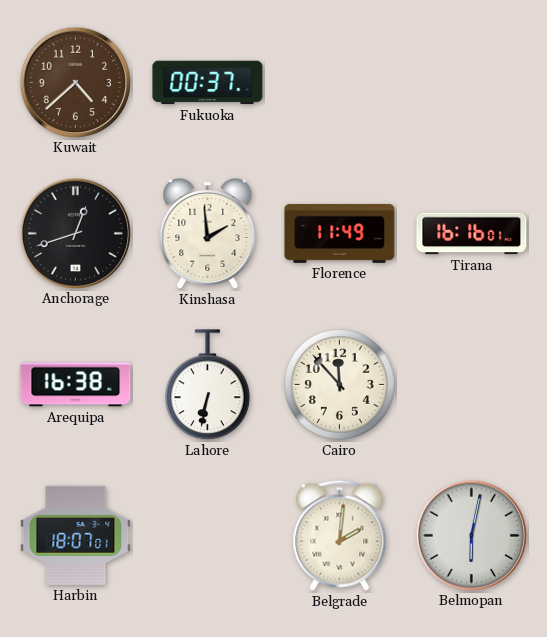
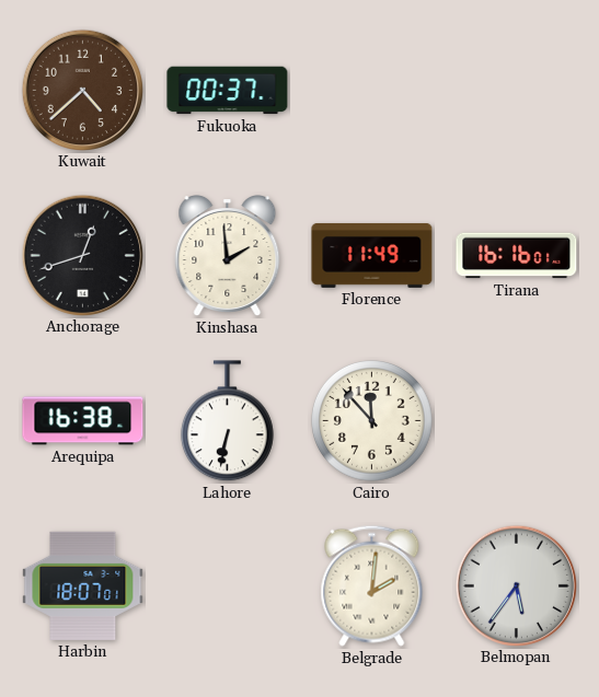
Belmopan: 6:02 -> 5:36 (516, 585)
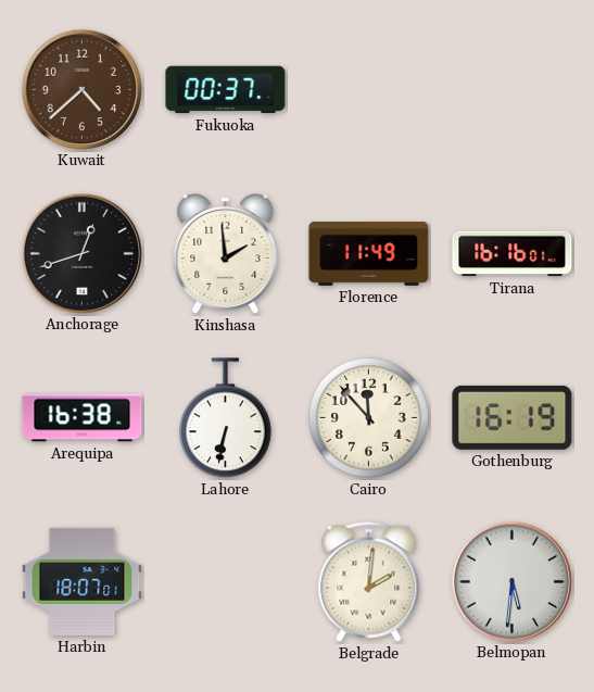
Gothenburg: none -> 16:19 (513, 417)
Belmopan: 5:36 -> 5:31 (511, 581)
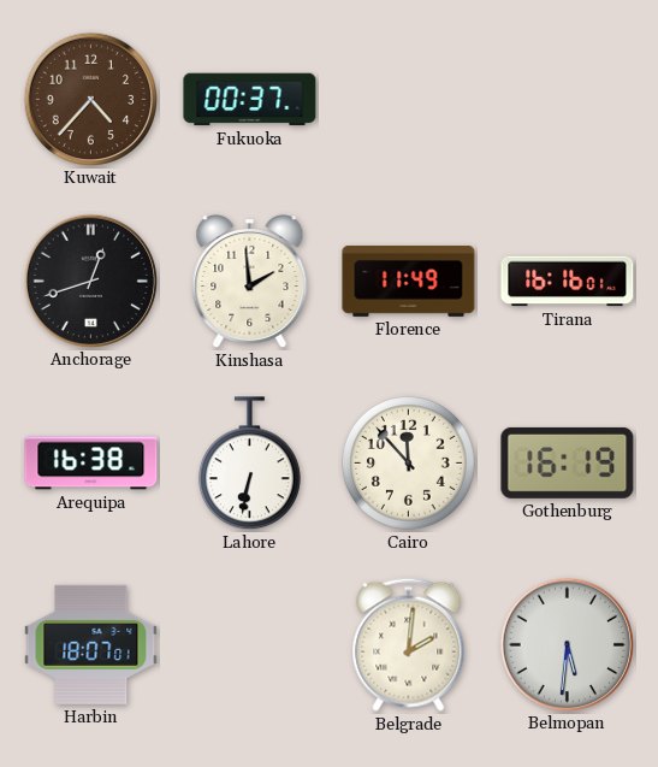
Kuwait: 4:38 -> 4:37 (90, 99)
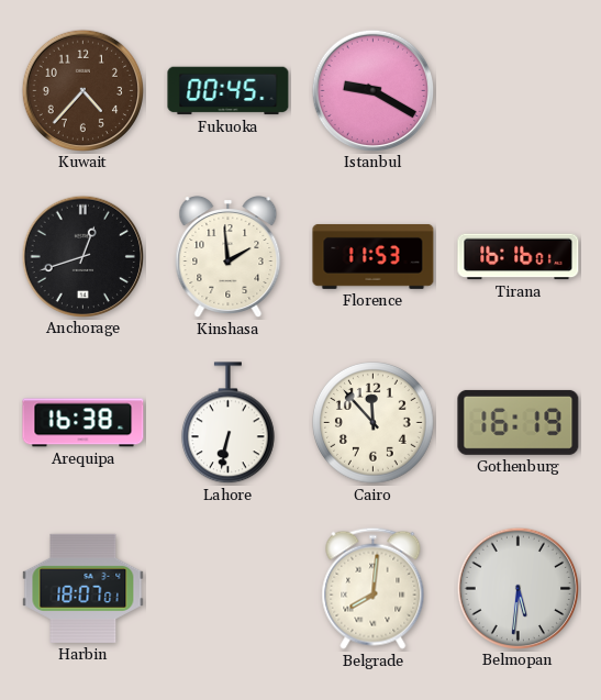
Fukuoka: 00:37 -> 00:45 (229, 91)
Istanbul: none -> 9:20 (372, 90)
Florence: 11:49 -> 11:53 (374, 256)
Belgrade: 2:01 -> 8:01 (374, 588)
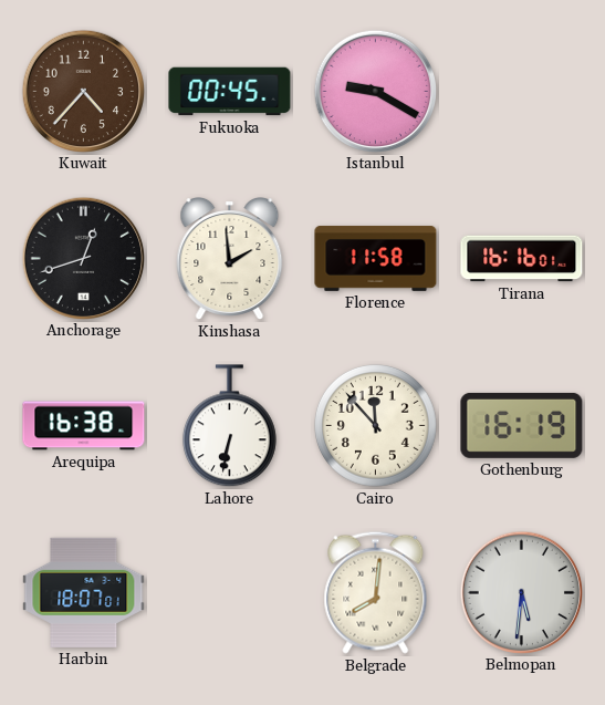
Florence: 11:53 -> 11:58 (376, 258)
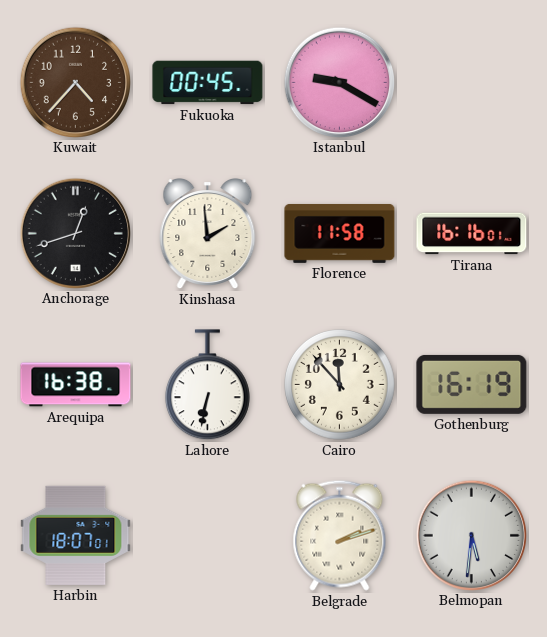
Belgrade: 8:01 -> 2:12 (340, 535)
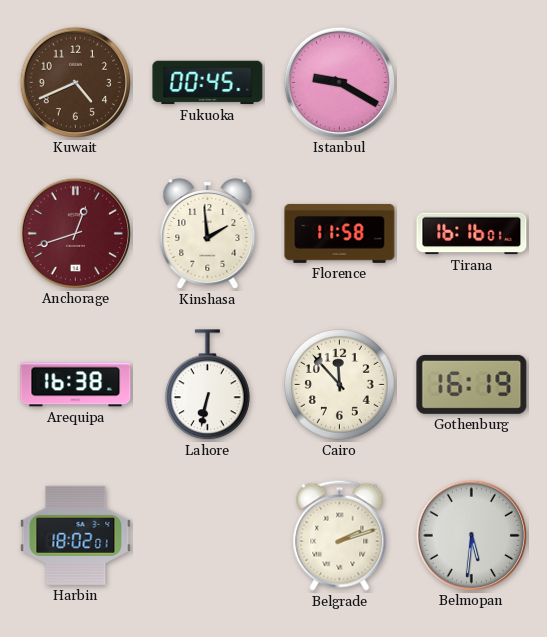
Kuwait: 4:37 -> 4:41 (75, 82)
Anchorage dial: black -> burgundy (75, 233)
Harbin: 18:07 -> 18:02 (76, 535)
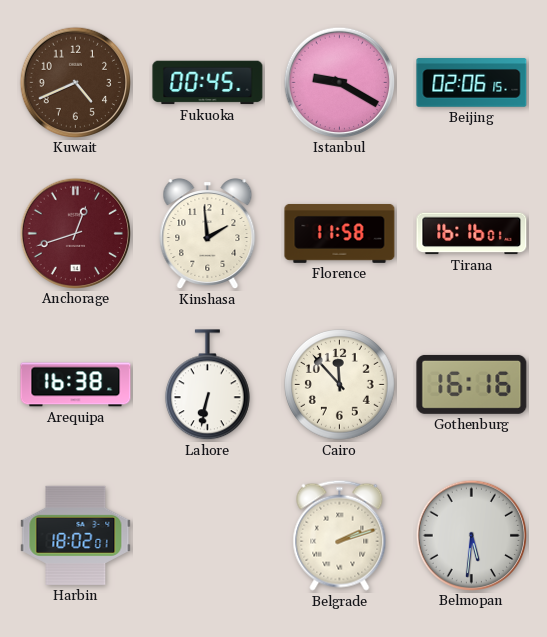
Beijing: none -> 02:06 (472, 83)
Gothenburg: 16:19 -> 16:16 (472, 384)
